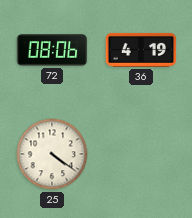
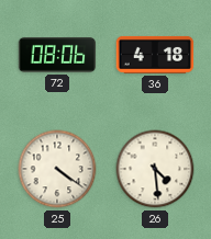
36: 4:19 -> 4:18 (155, 55)
26: none -> 4:29 (155, 169)
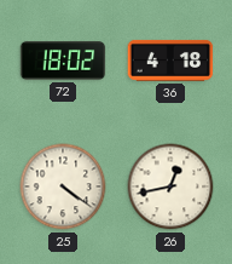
72: 08:06 -> 18:02 (63, 61)
26: 4:29 -> 12:43 (170, 186)
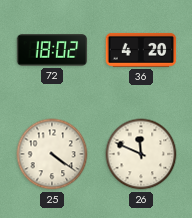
36: 4:18 -> 4:20 (141, 50)
26: 12:43 -> 11:49 (141, 154)
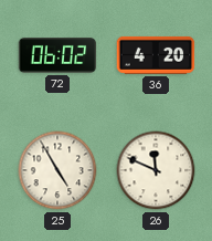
72: 18:02 -> 06:02 (57, 55)
25: 4:21 -> 4:55 (57, 170)
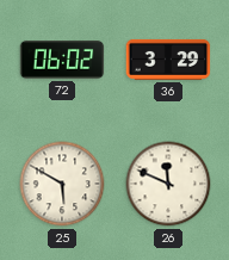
36: 4:20 -> 3:29 (168, 60)
25: 4:55 -> 5:50 (62, 184)
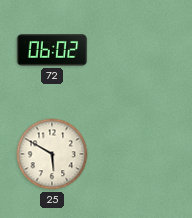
36: 3:29 -> none (168, 60)
26: 11:49 -> none (168, 184)
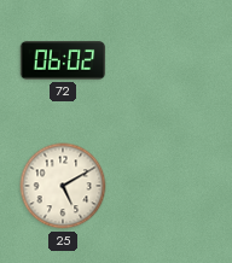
25: 5:50 -> 5:10 (63, 186)
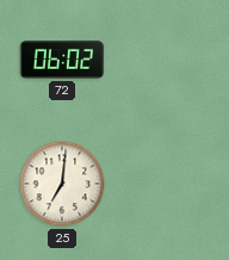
25: 5:10 -> 7:01 (62, 184)
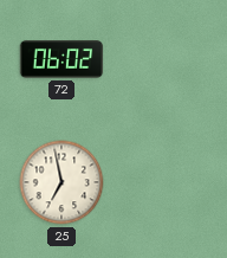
25: 7:01 -> 6:58 (61, 182)
